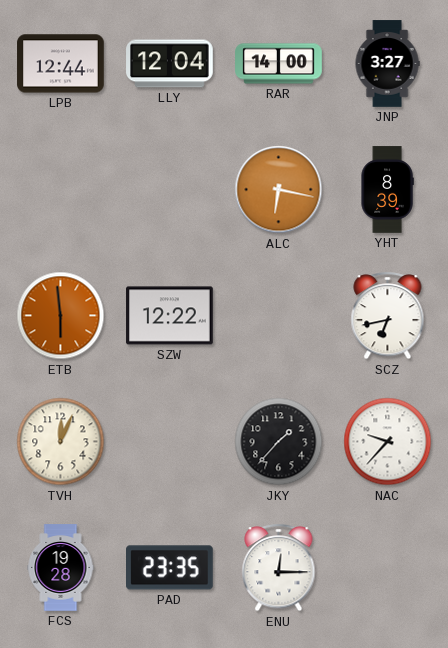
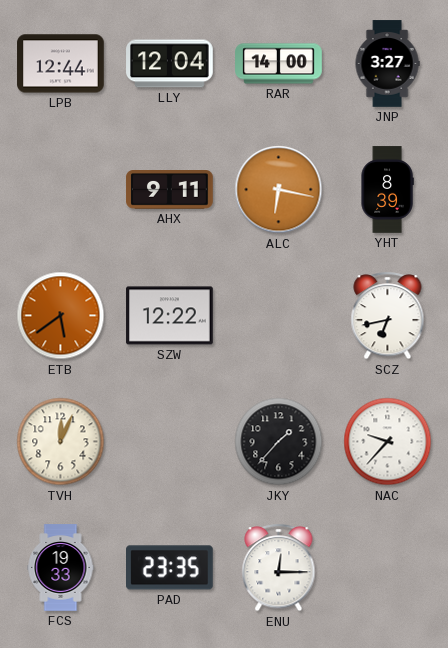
AHX: none -> 9:11 (170, 190)
ETB: 5:59 -> 5:39 (61, 316)
FCS: 19:28 -> 19:33 (61, 568)
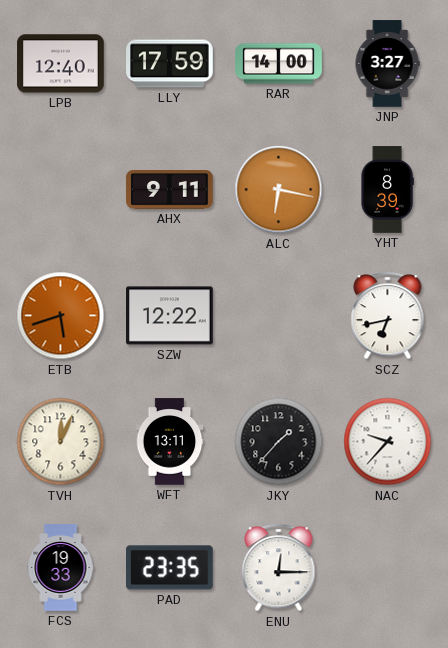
LPB: 12:44 -> 12:40 (61, 64)
LLY: 12:04 -> 17:59 (170, 64)
ETB: 5:39 -> 5:42 (61, 316)
WFT: none -> 13:11 (170, 442)
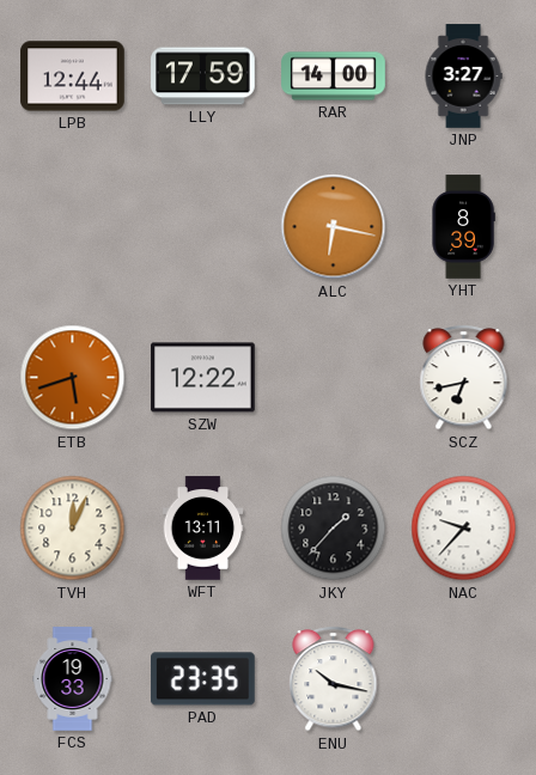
LPB: 12:40 -> 12:44 (73, 77)
AHX: 9:11 -> none (170, 190)
ENU: 12:15 -> 10:17 (334, 679)
